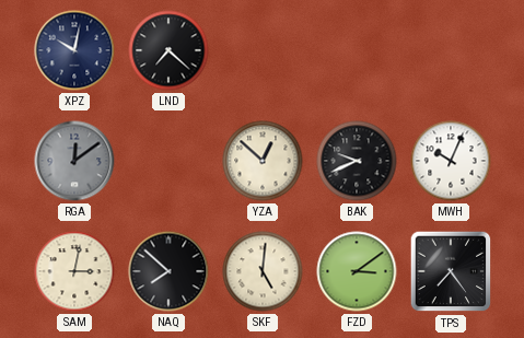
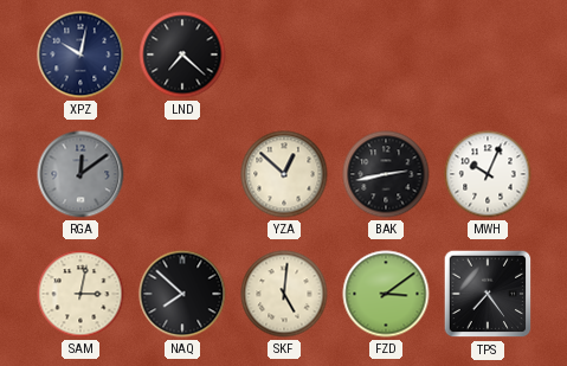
BAK: 9:41 -> 2:43 (386, 174)
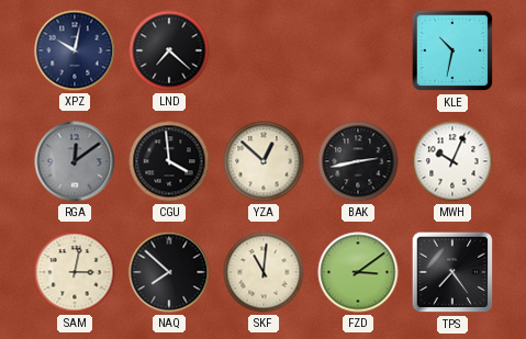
KLE: none -> 10:32 (452, 50)
CGU: none -> 3:59 (169, 161)
SKF: 5:01 -> 11:01 (264, 272)
